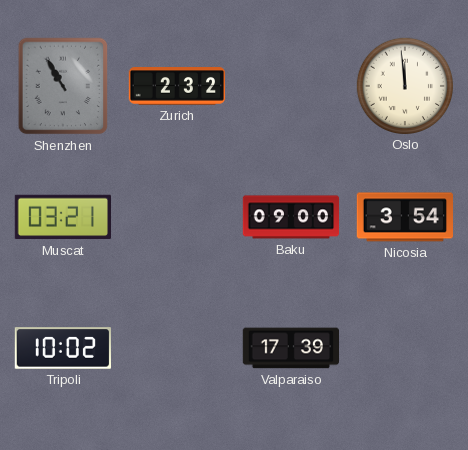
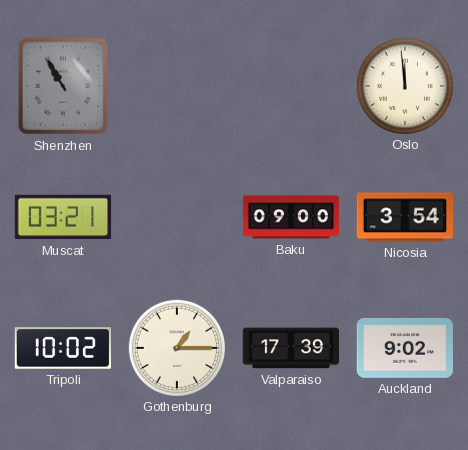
Zurich: 2:32 -> none (177, 86)
Gothenburg: none -> 1:15 (176, 347)
Auckland: none -> 9:02 (404, 348)
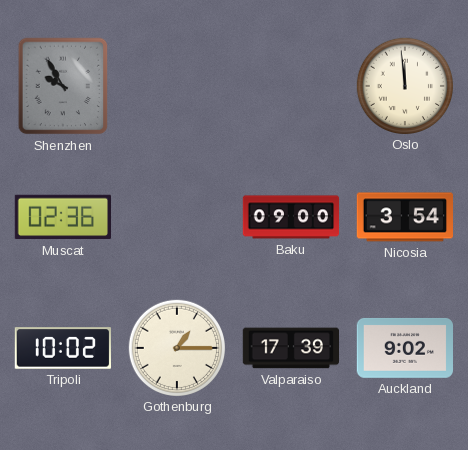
Shenzhen: 10:55 -> 9:55 (63, 86)
Muscat: 03:21 -> 02:36 (62, 217)
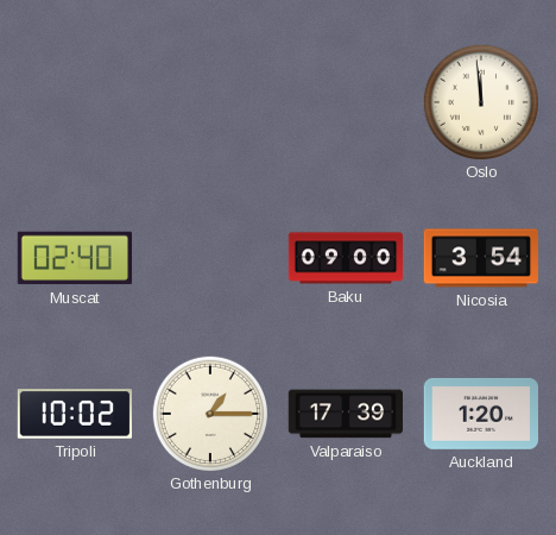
Shenzhen: 9:55 -> none (63, 86)
Muscat: 02:36 -> 02:40 (74, 258)
Auckland: 9:02 -> 1:20 (480, 414)
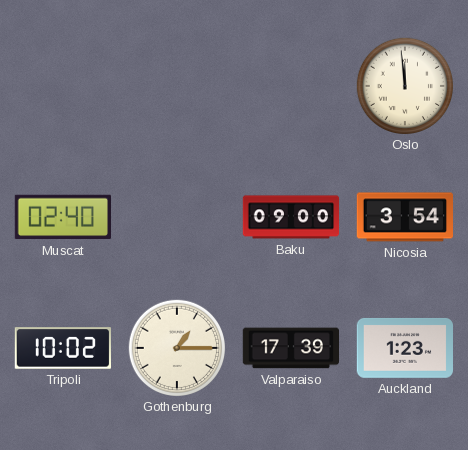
Auckland: 1:20 -> 1:23 (404, 348)
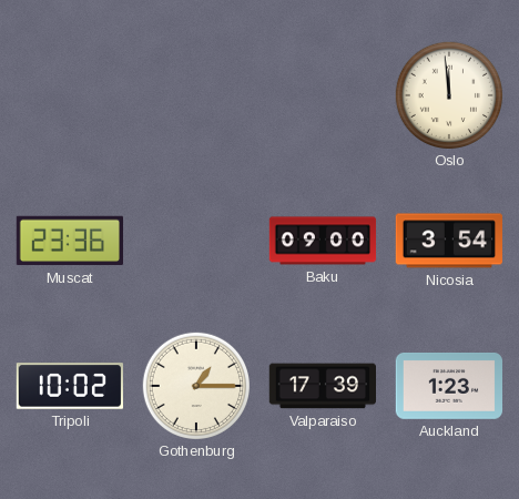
Muscat: 02:40 -> 23:36 (69, 241)
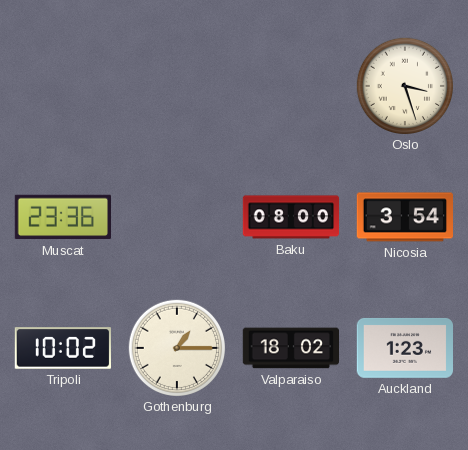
Oslo: 11:59 -> 3:27 (404, 85)
Baku: 09:00 -> 08:00 (291, 217)
Valparaiso: 17:39 -> 18:02 (291, 348)
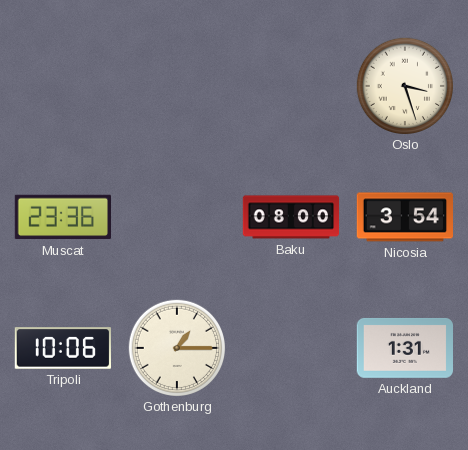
Tripoli: 10:02 -> 10:06 (62, 348)
Valparaiso: 18:02 -> none (291, 348)
Auckland: 1:23 -> 1:31 (404, 348)
